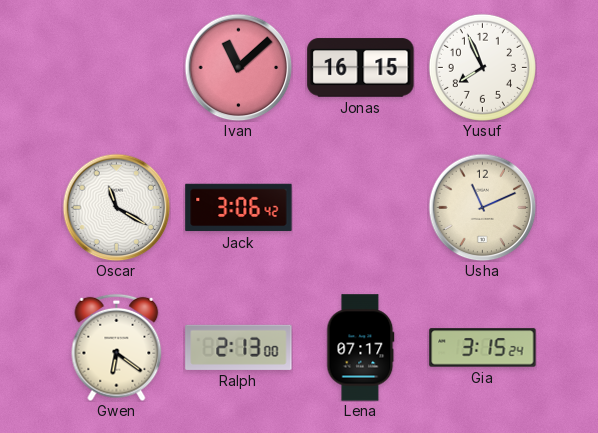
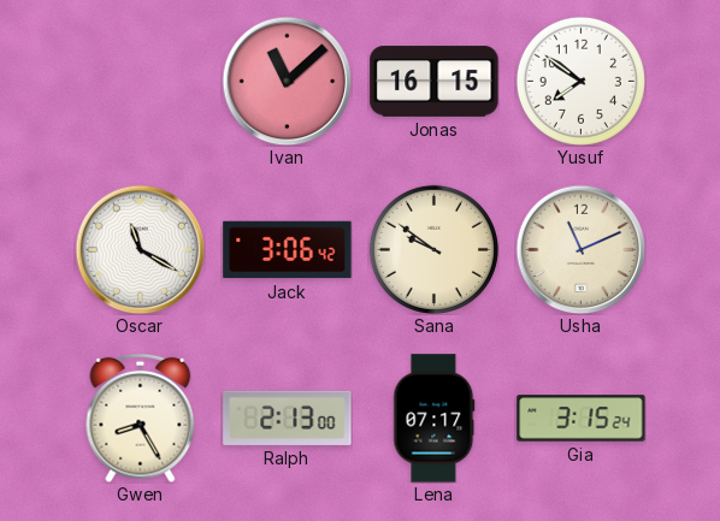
Yusuf: 7:56 -> 7:51 (580, 81)
Sana: none -> 9:51 (433, 249)
Gwen: 6:21 -> 8:25 (141, 418)
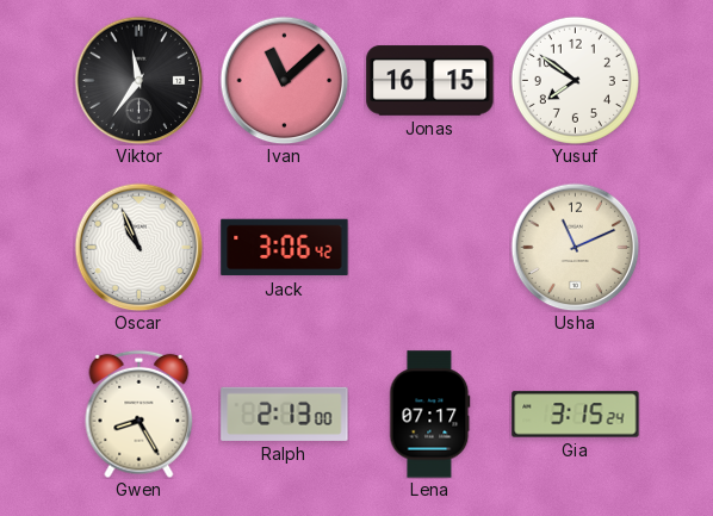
Viktor: none -> 11:36 (138, 80)
Oscar: 11:20 -> 10:56 (138, 247)
Sana: 9:51 -> none (433, 249)
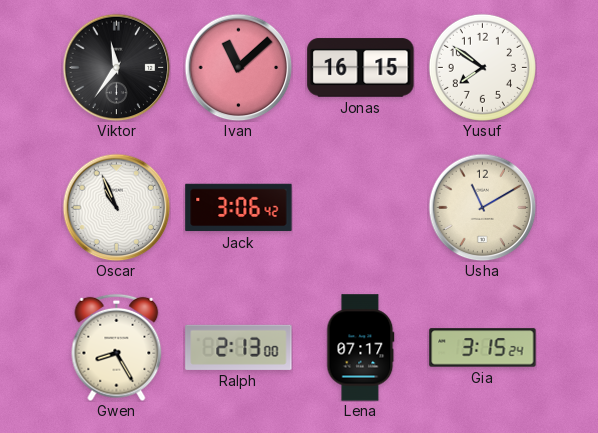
Usha: 11:11 -> 11:10 (482, 207)
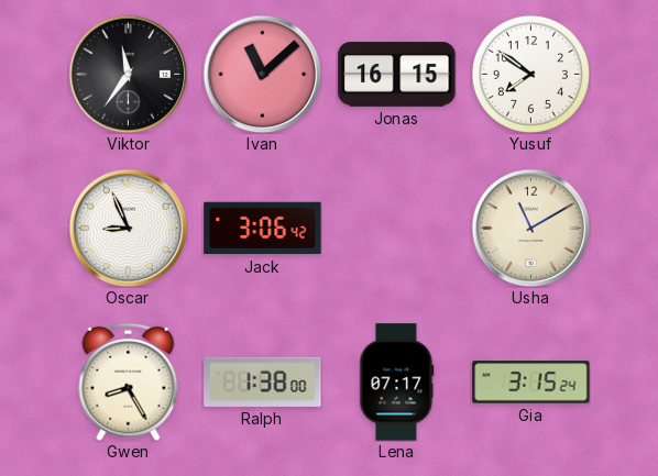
Oscar: 10:56 -> 8:56 (128, 228)
Ralph: 2:13 -> 1:38 (263, 381)
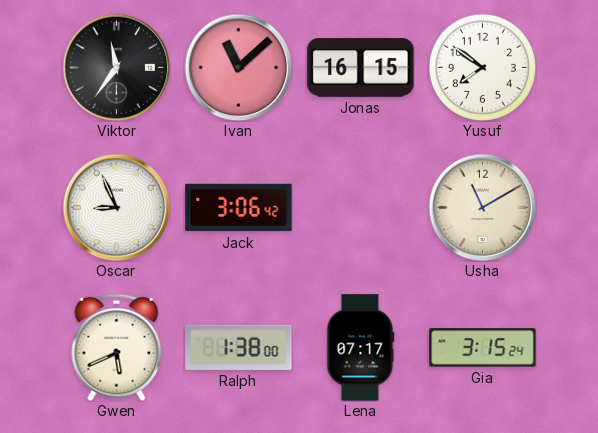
Gwen: 8:25 -> 5:41 (117, 347)
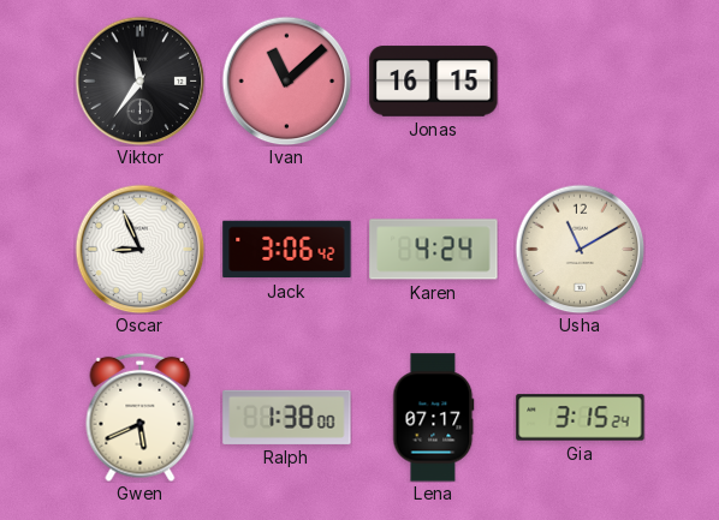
Yusuf: 7:51 -> none (482, 67)
Karen: none -> 4:24 (434, 250)
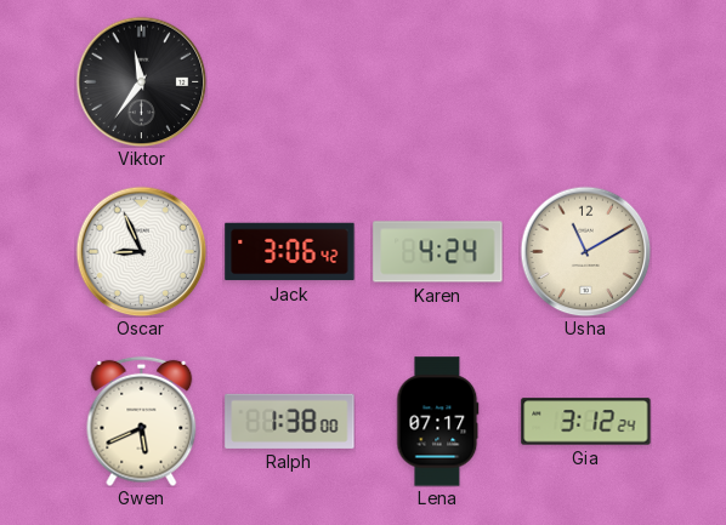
Ivan: 11:08 -> none (286, 80)
Jonas: 16:15 -> none (434, 82)
Gia: 3:15 -> 3:12 (586, 422)
